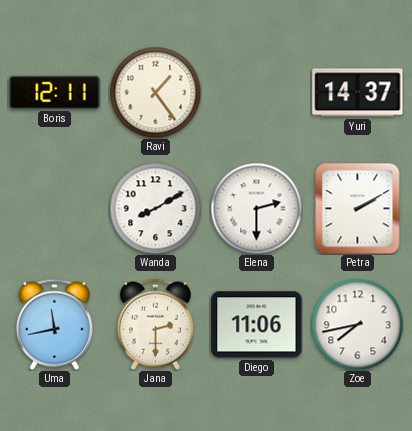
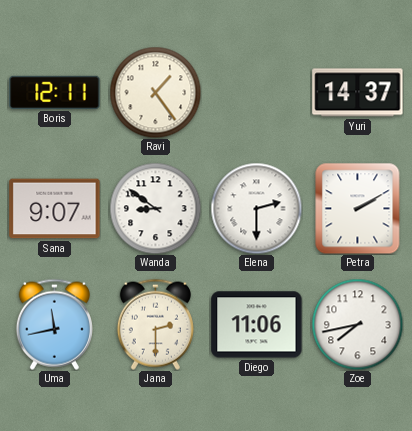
Sana: none -> 9:07 (55, 209)
Wanda: 8:10 -> 8:51 (155, 208)
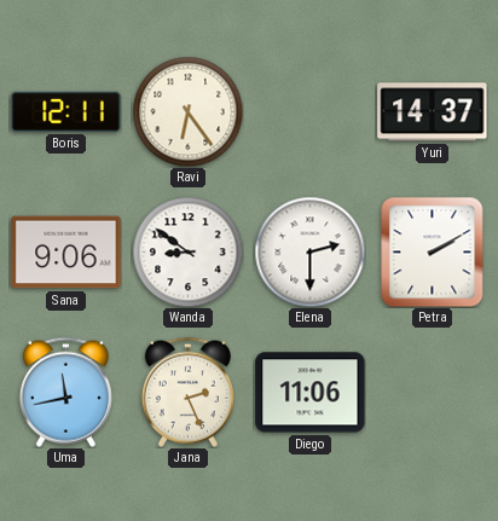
Ravi: 1:24 -> 6:24 (187, 111)
Sana: 9:07 -> 9:06 (66, 253)
Jana: 2:30 -> 2:26 (187, 392)
Zoe: 7:43 -> none (357, 324)
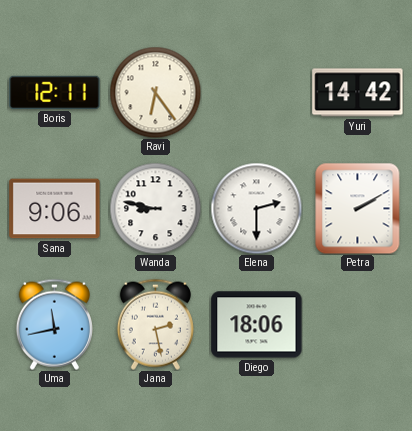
Yuri: 14:37 -> 14:42 (358, 93)
Wanda: 8:51 -> 8:47 (155, 208)
Jana: 2:26 -> 2:28 (155, 324)
Diego: 11:06 -> 18:06 (257, 325)
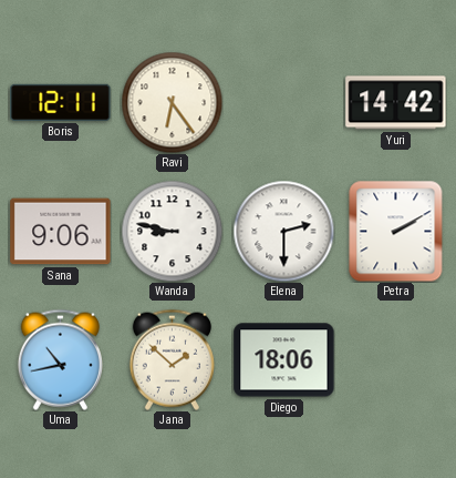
Uma: 11:43 -> 10:43 (60, 359)
Jana: 2:28 -> 1:52 (172, 359)
